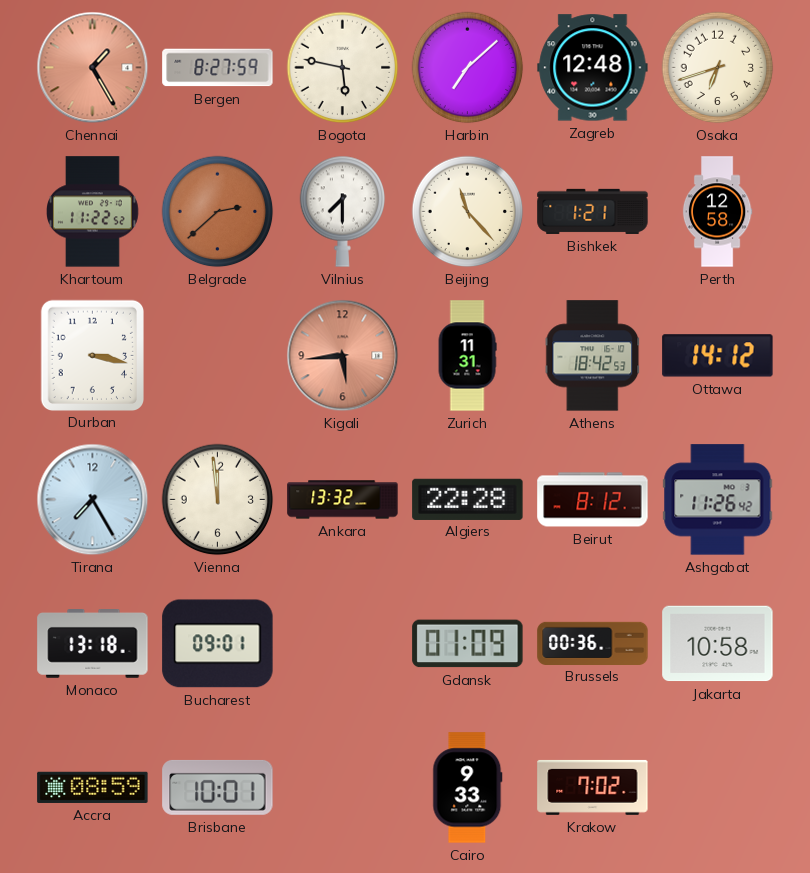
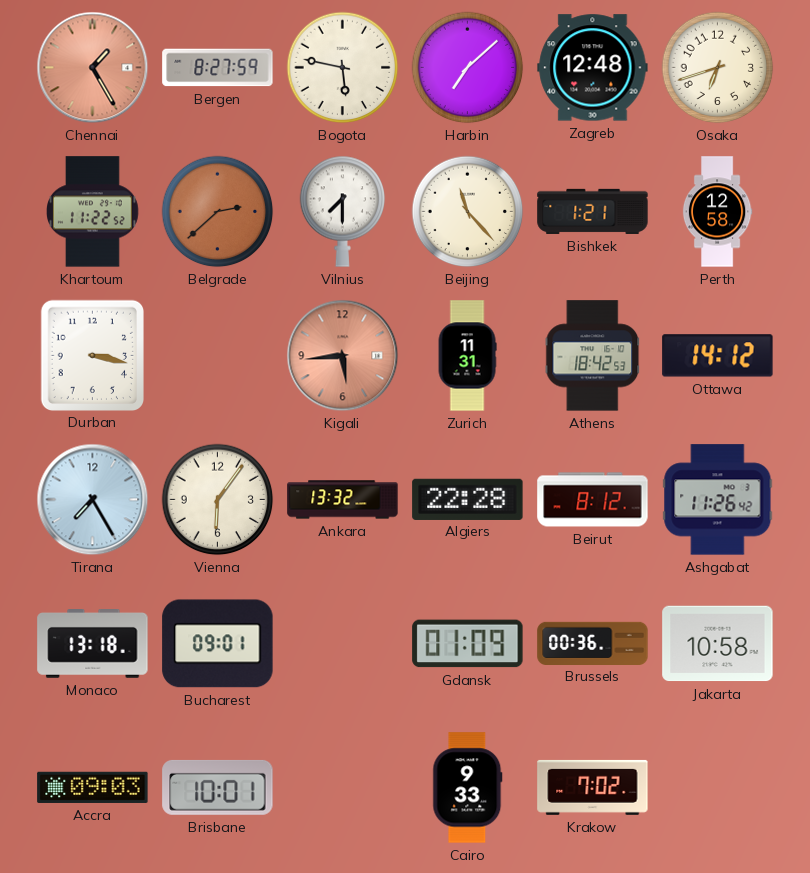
Vienna: 11:59 -> 6:06 (218, 500)
Accra: 08:59 -> 09:03 (93, 787)
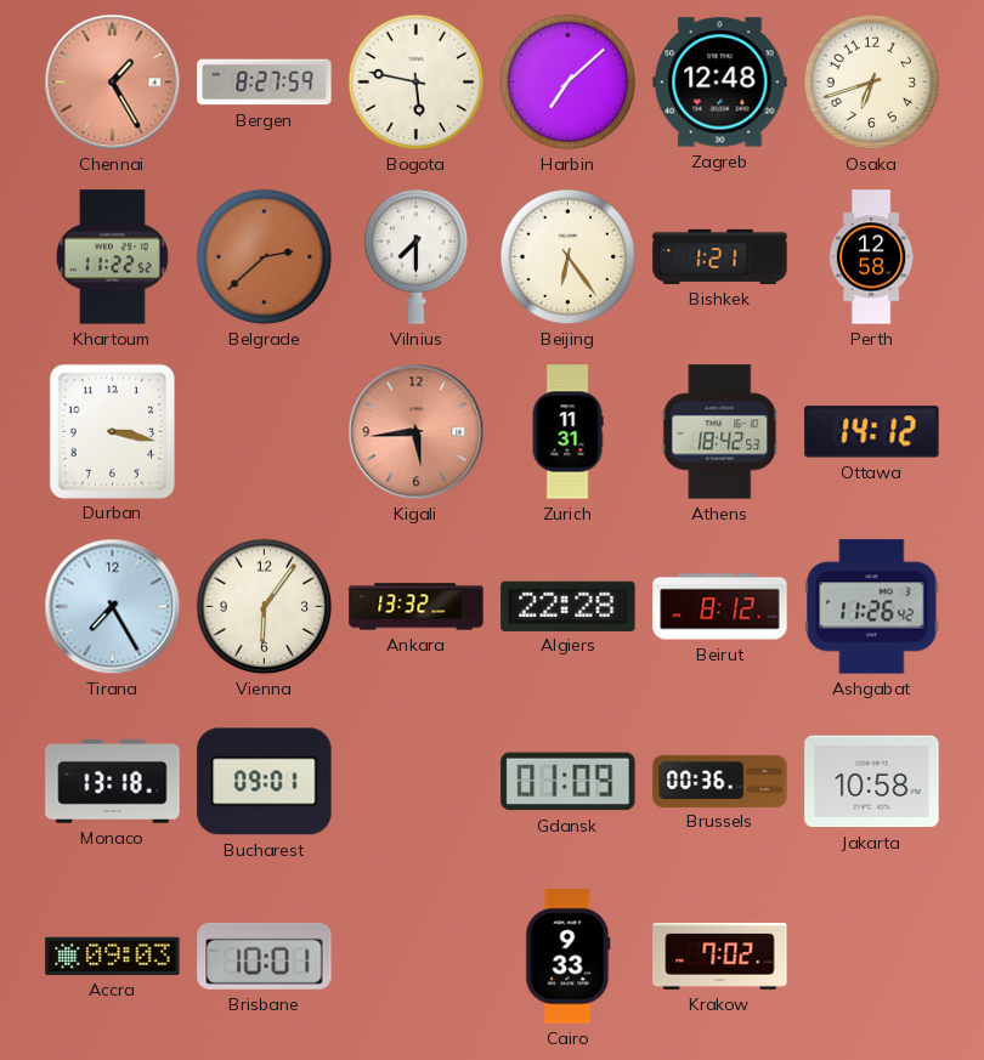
Beijing: 11:23 -> 6:24 (569, 257)
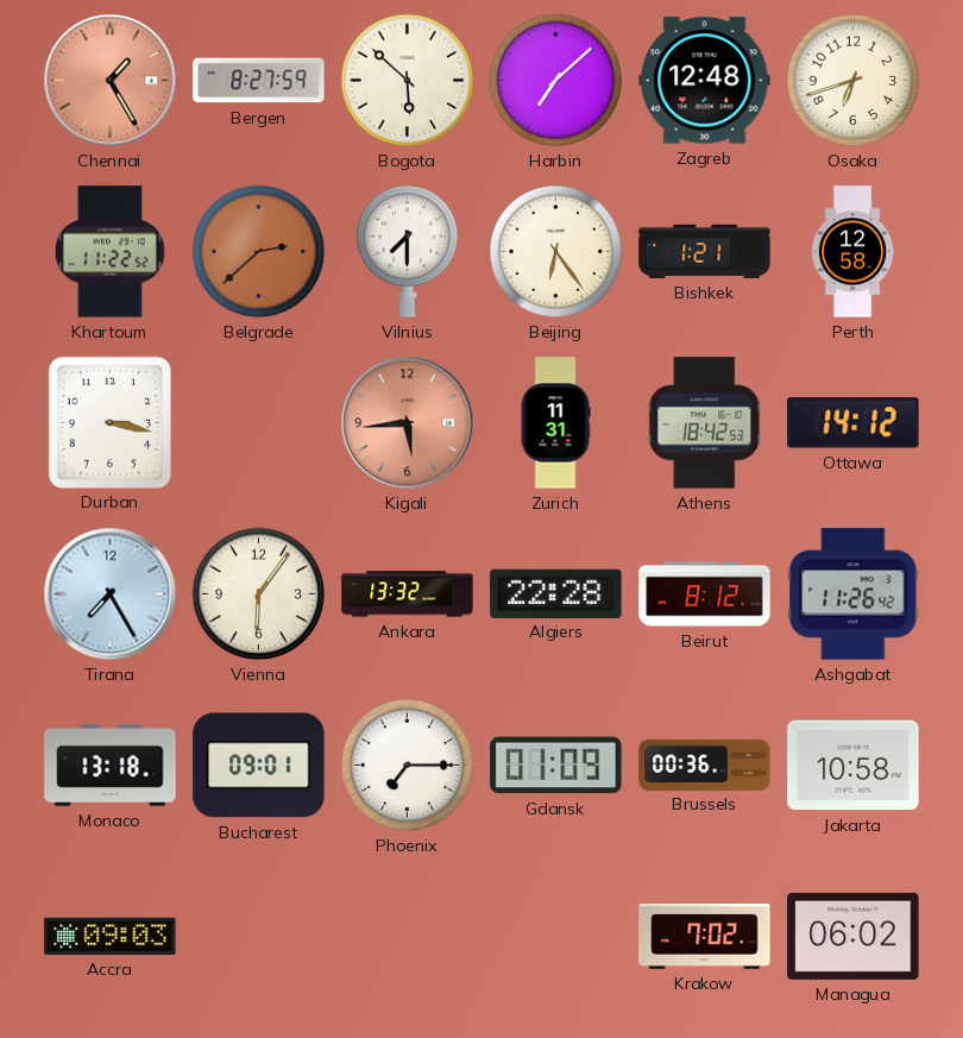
Bogota: 5:47 -> 5:52 (408, 81)
Phoenix: none -> 7:15 (408, 766)
Brisbane: 10:01 -> none (265, 956)
Cairo: 9:33 -> none (569, 957)
Managua: none -> 06:02 (854, 936)
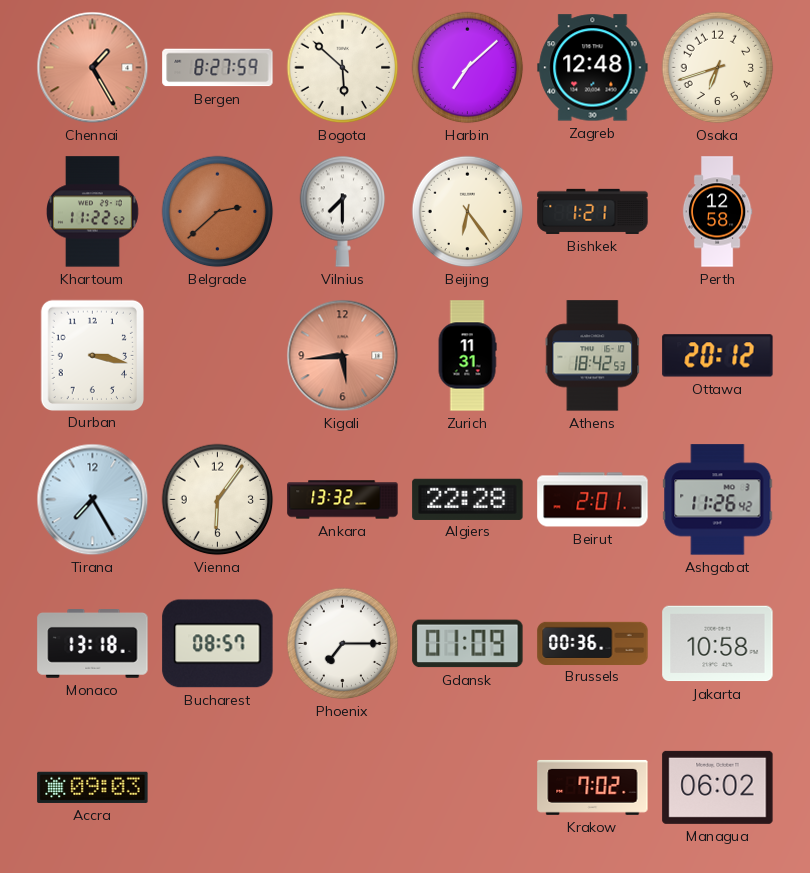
Ottawa: 14:12 -> 20:12 (718, 356)
Beirut: 8:12 -> 2:01 (593, 500)
Bucharest: 09:01 -> 08:57 (218, 644)
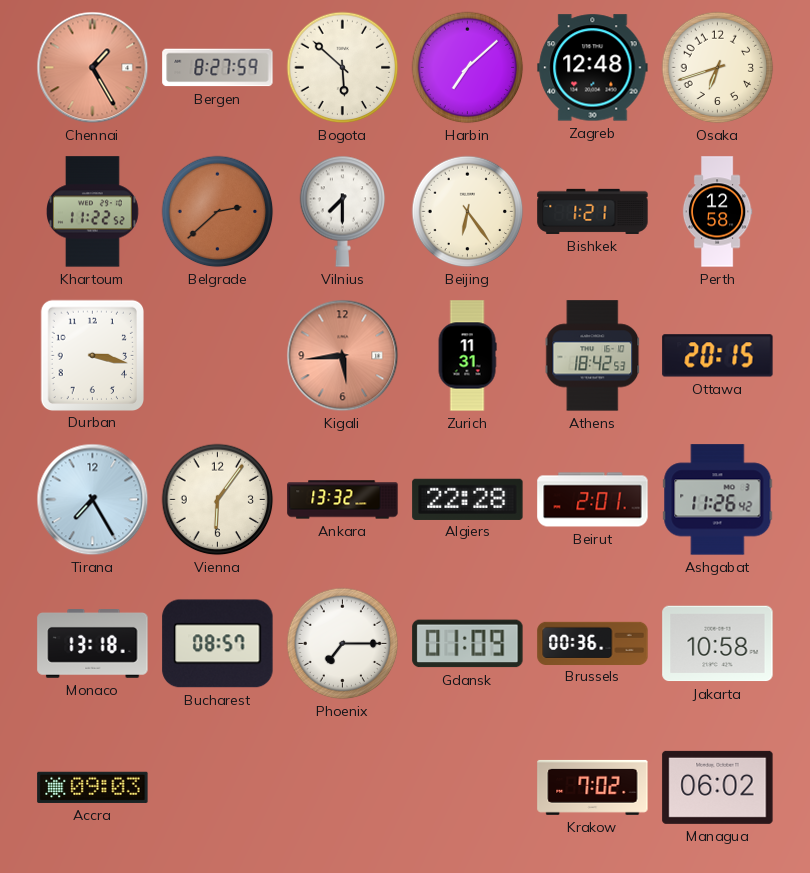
Ottawa: 20:12 -> 20:15 (718, 356)
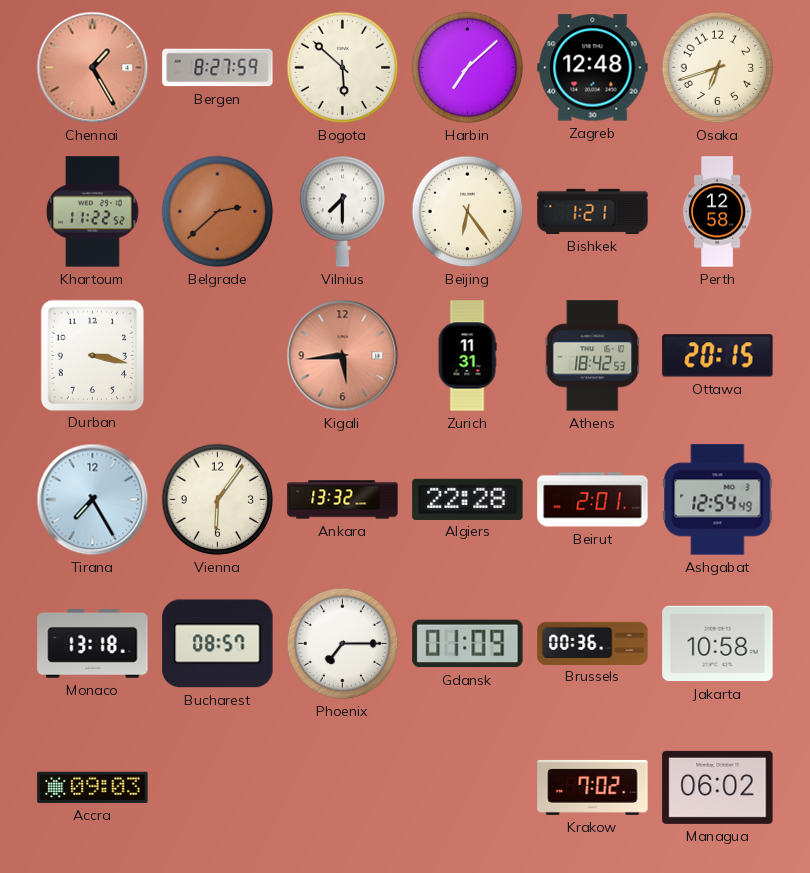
Ashgabat: 11:26 -> 12:54 (718, 500)
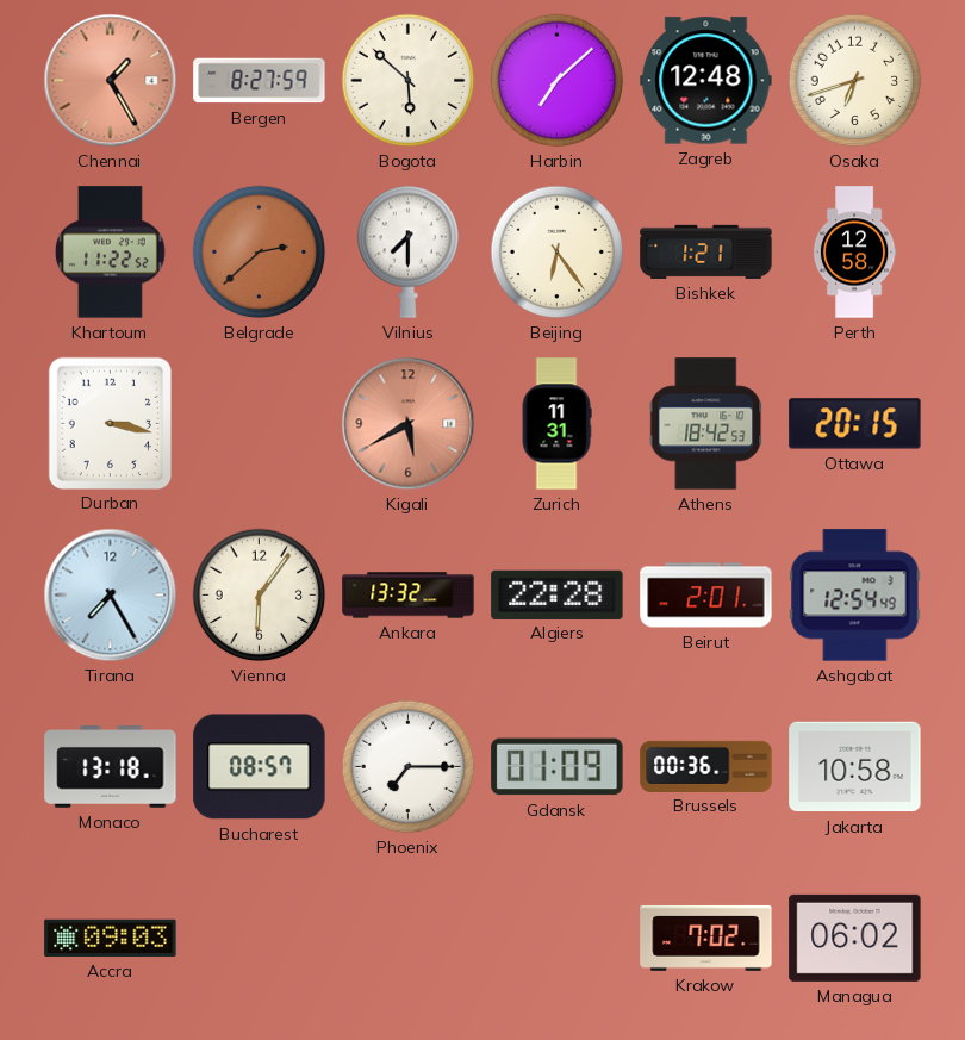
Kigali: 5:44 -> 5:40 (409, 424)
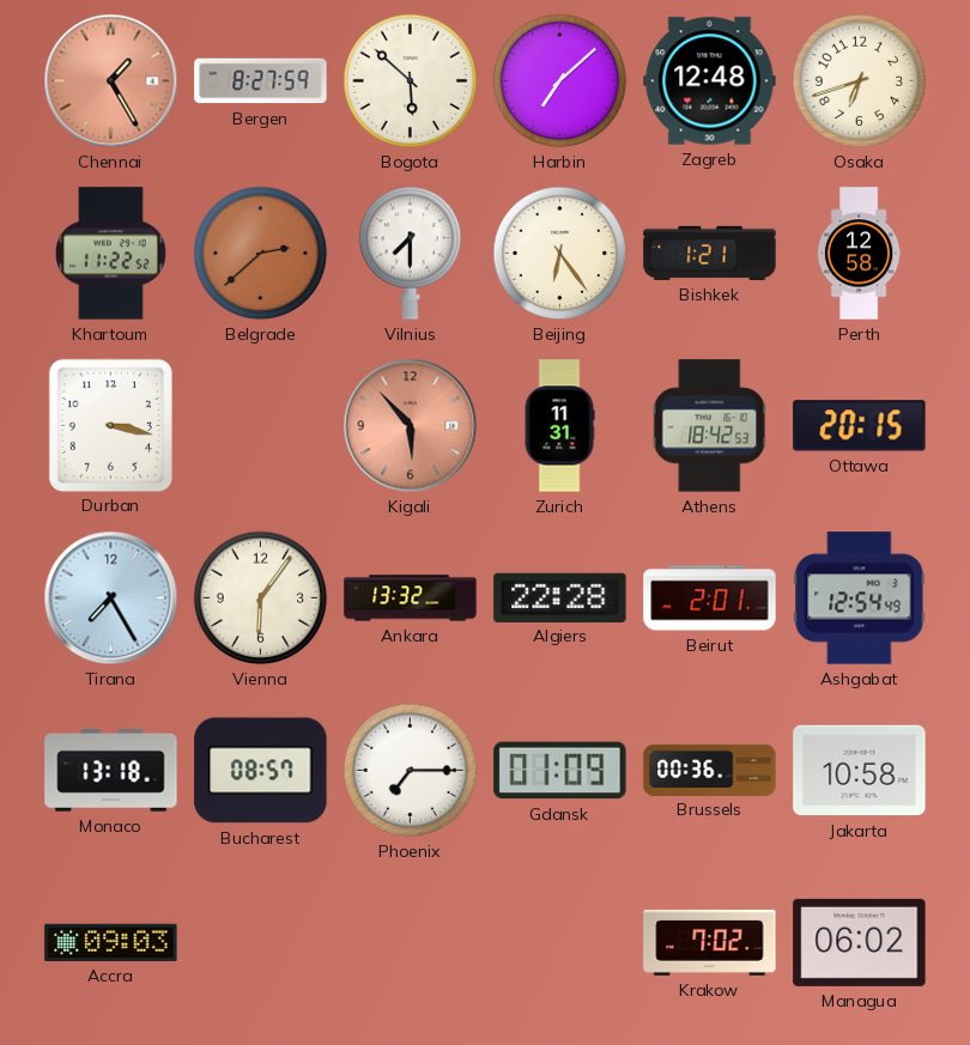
Kigali: 5:40 -> 5:53 (411, 426)
